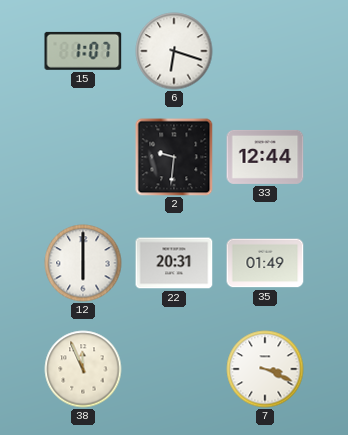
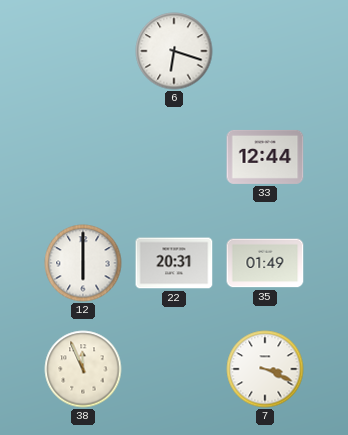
15: 1:07 -> none (83, 51)
2: 9:31 -> none (174, 157)
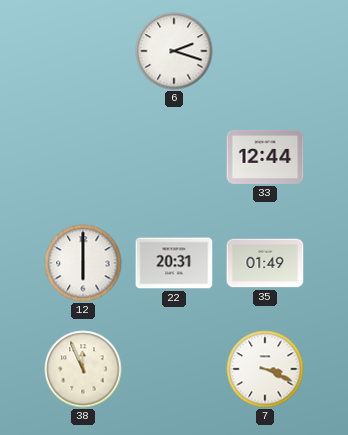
6: 6:18 -> 2:18 (174, 51)
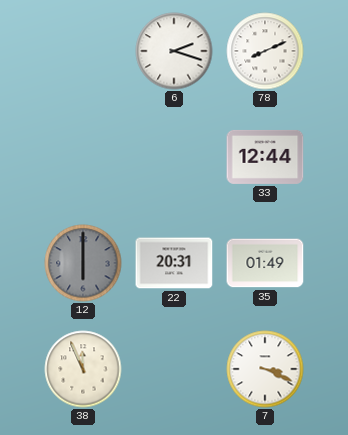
78: none -> 8:11 (265, 51)
12 dial: white -> grey (83, 263)
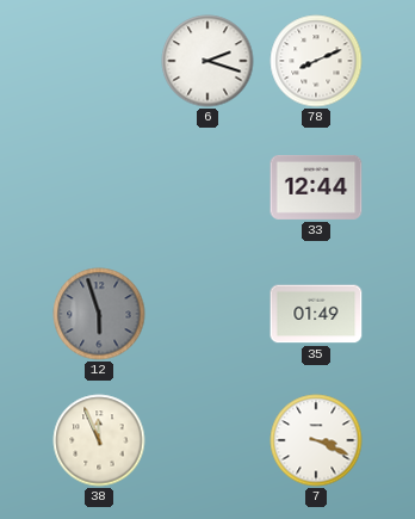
12: 6:00 -> 5:57 (99, 314)
22: 20:31 -> none (174, 263)
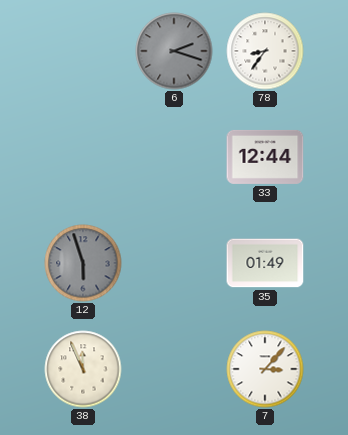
6 dial: white -> grey (174, 51)
78: 8:11 -> 8:36 (265, 51)
7: 3:19 -> 3:07 (265, 369)
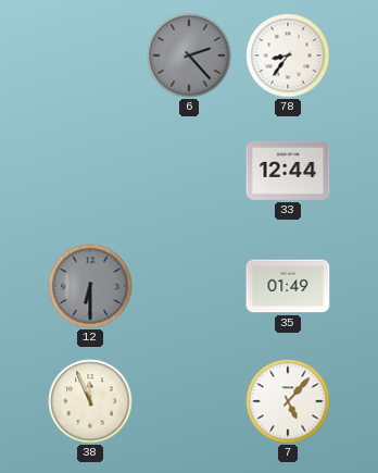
6: 2:18 -> 2:23 (189, 55)
12: 5:57 -> 6:30 (90, 286)
7: 3:07 -> 5:07 (288, 401)
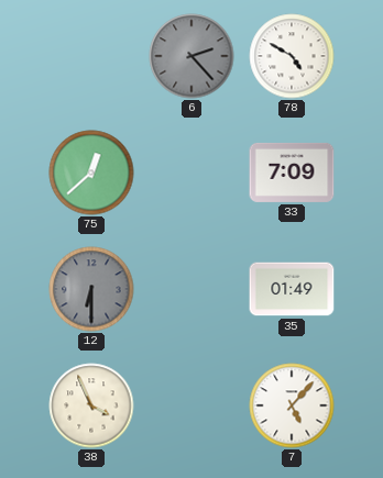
78: 8:36 -> 4:50 (292, 56)
75: none -> 12:38 (91, 173)
33: 12:44 -> 7:09 (292, 173)
38: 11:56 -> 3:56 (91, 405)
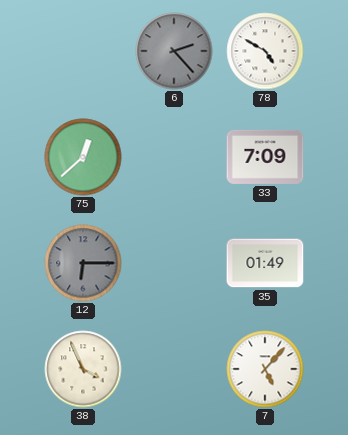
12: 6:30 -> 6:15 (83, 263)
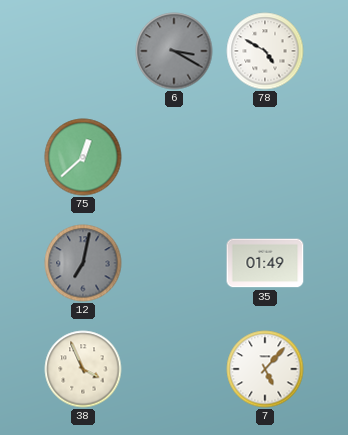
6: 2:23 -> 3:20 (174, 51)
33: 7:09 -> none (265, 157)
12: 6:15 -> 7:02 (83, 263)
